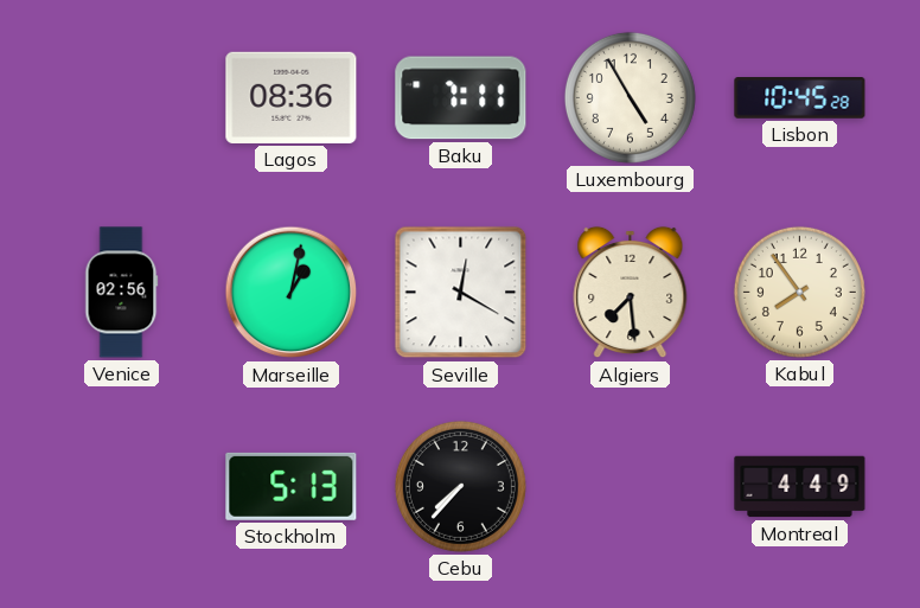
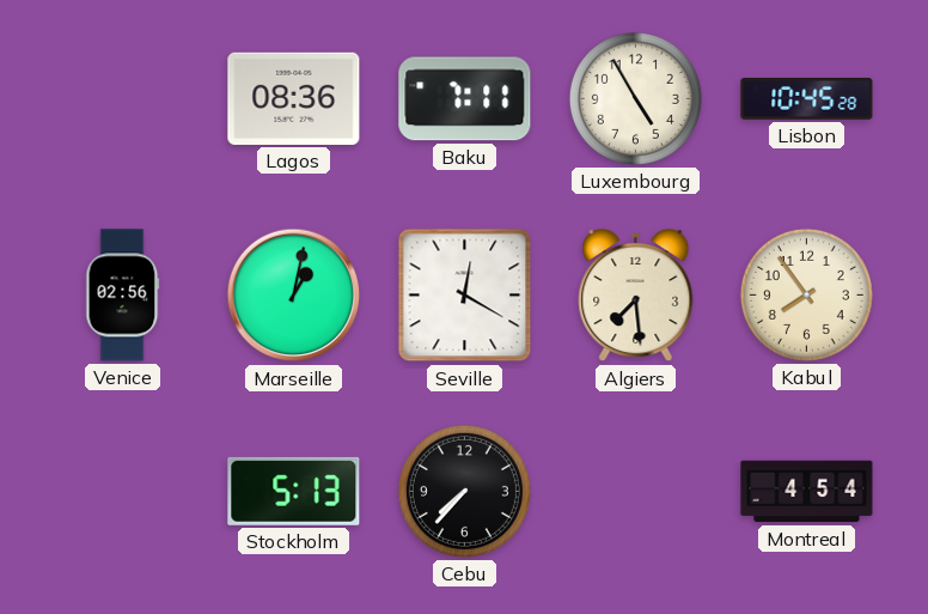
Montreal: 4:49 -> 4:54 (807, 492)
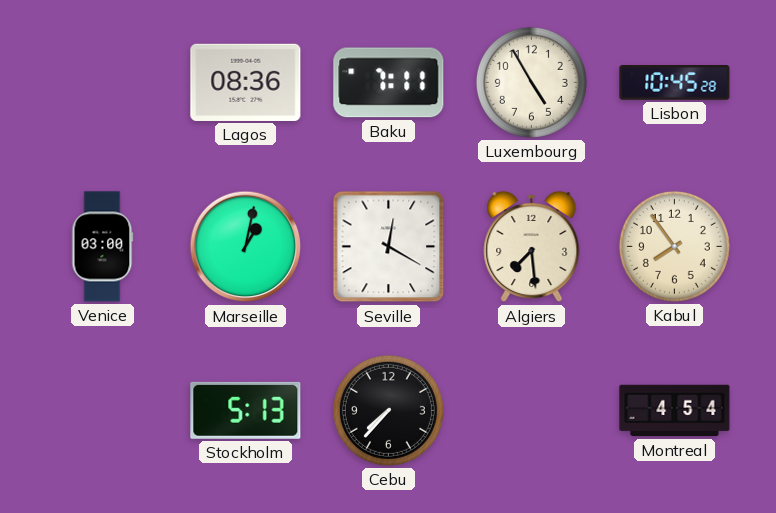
Venice: 02:56 -> 03:00 (103, 247)
